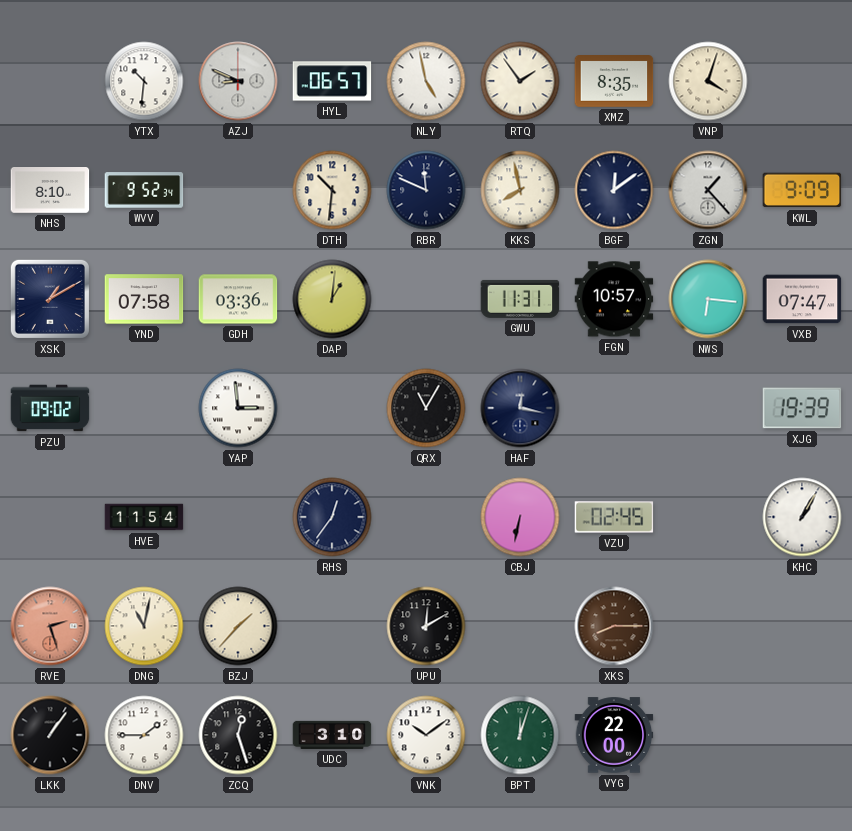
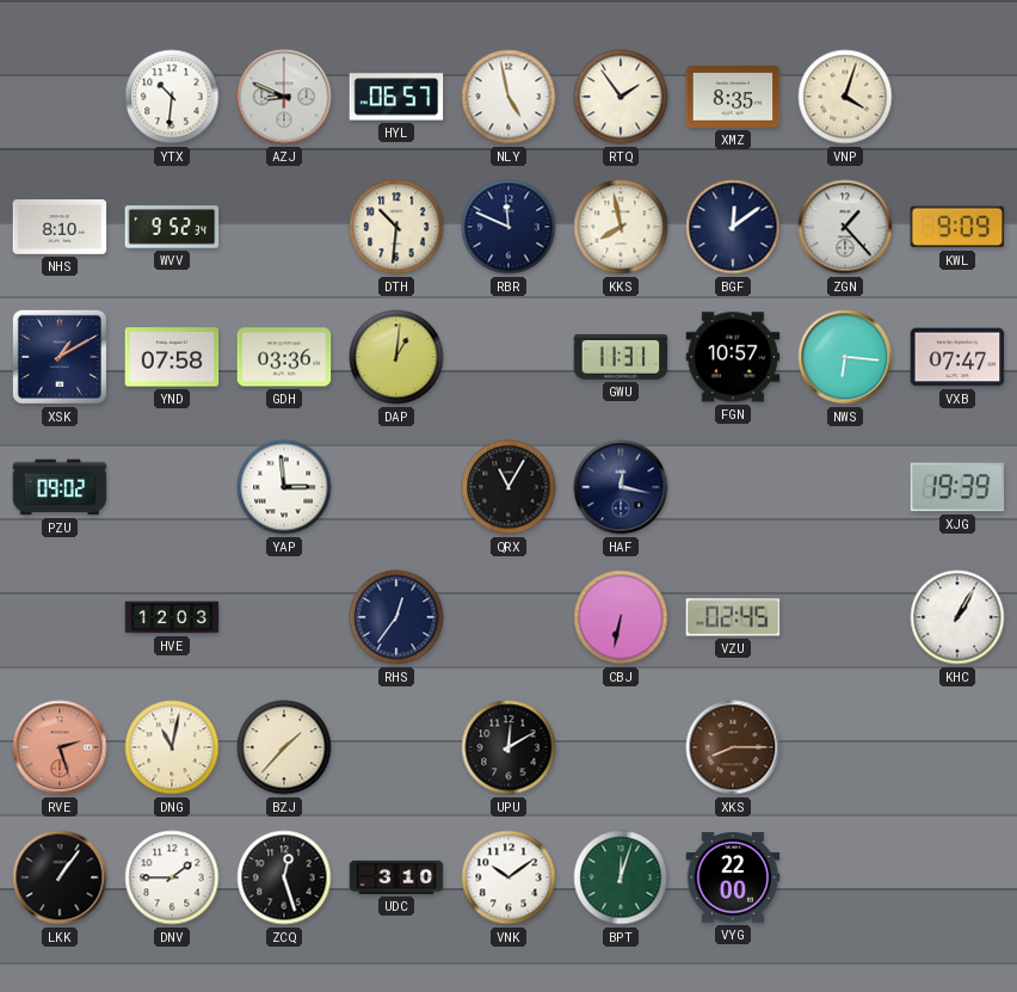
HVE: 11:54 -> 12:03 (172, 617)
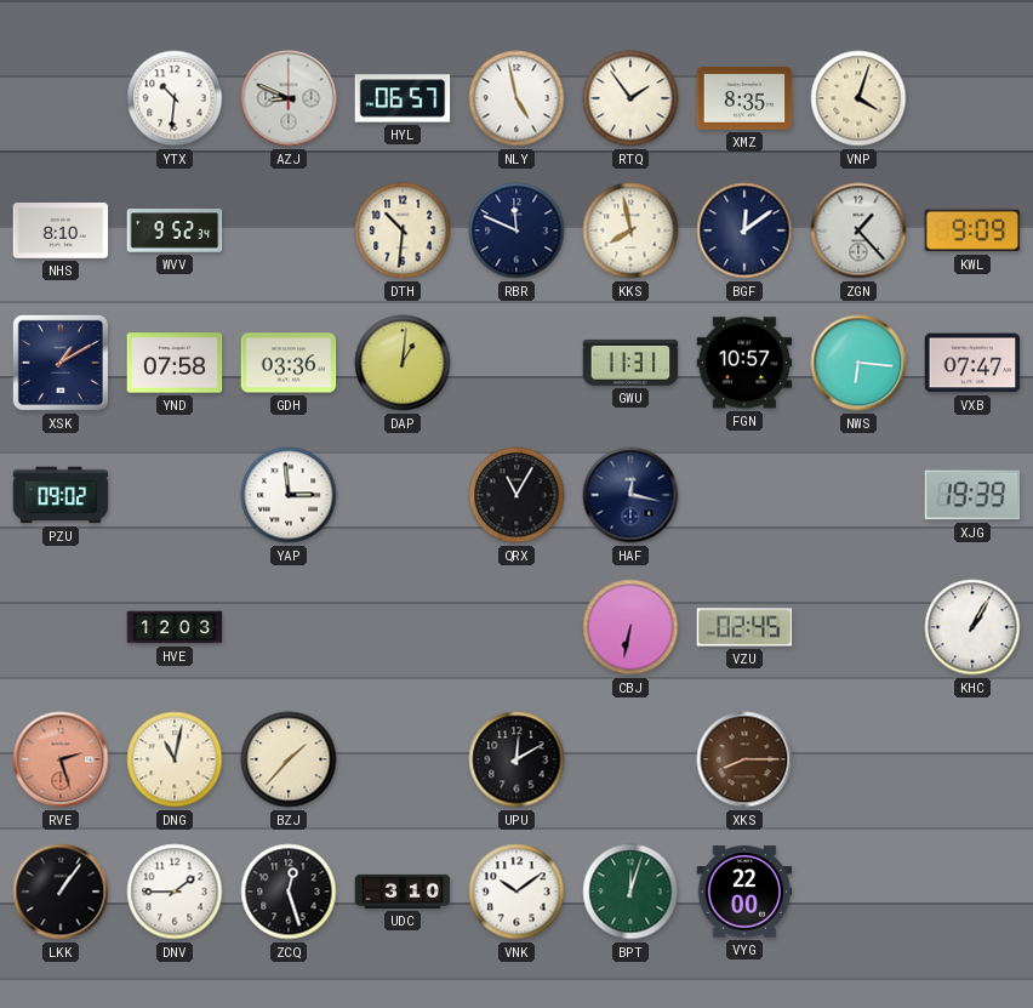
RHS: 12:36 -> none (396, 617)
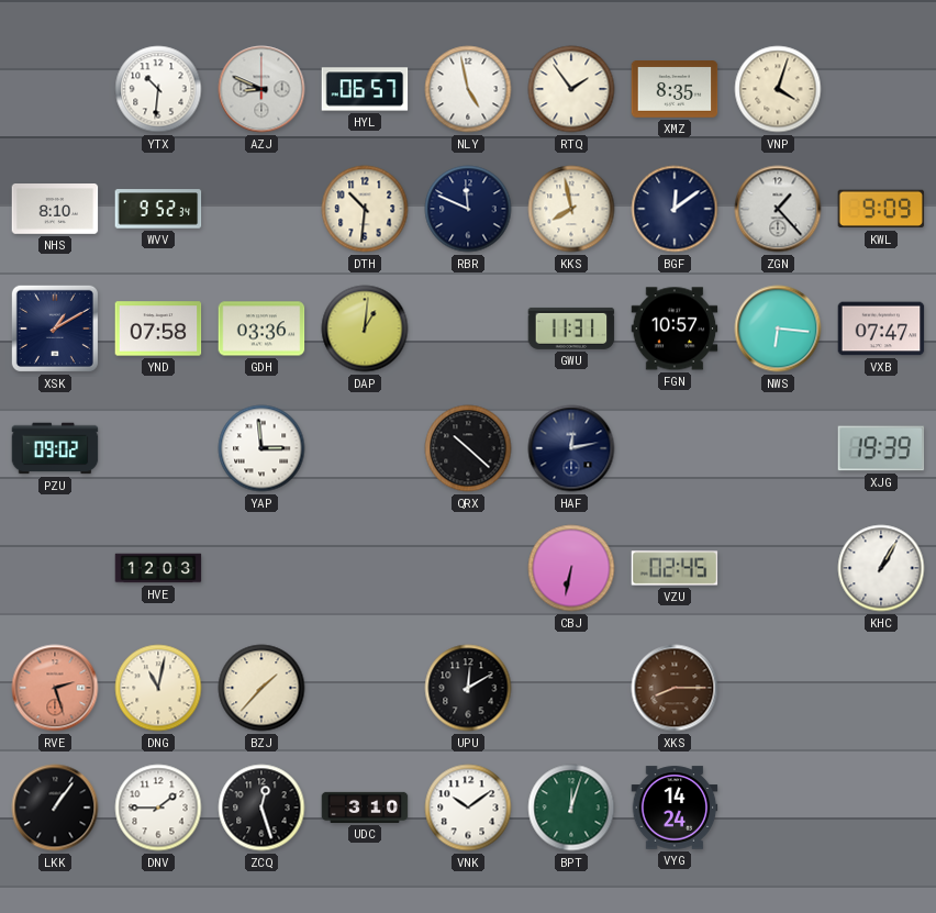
QRX: 11:05 -> 10:22 (468, 448)
HAF: 12:17 -> 12:13 (571, 448)
VYG: 22:00 -> 14:24 (675, 808)
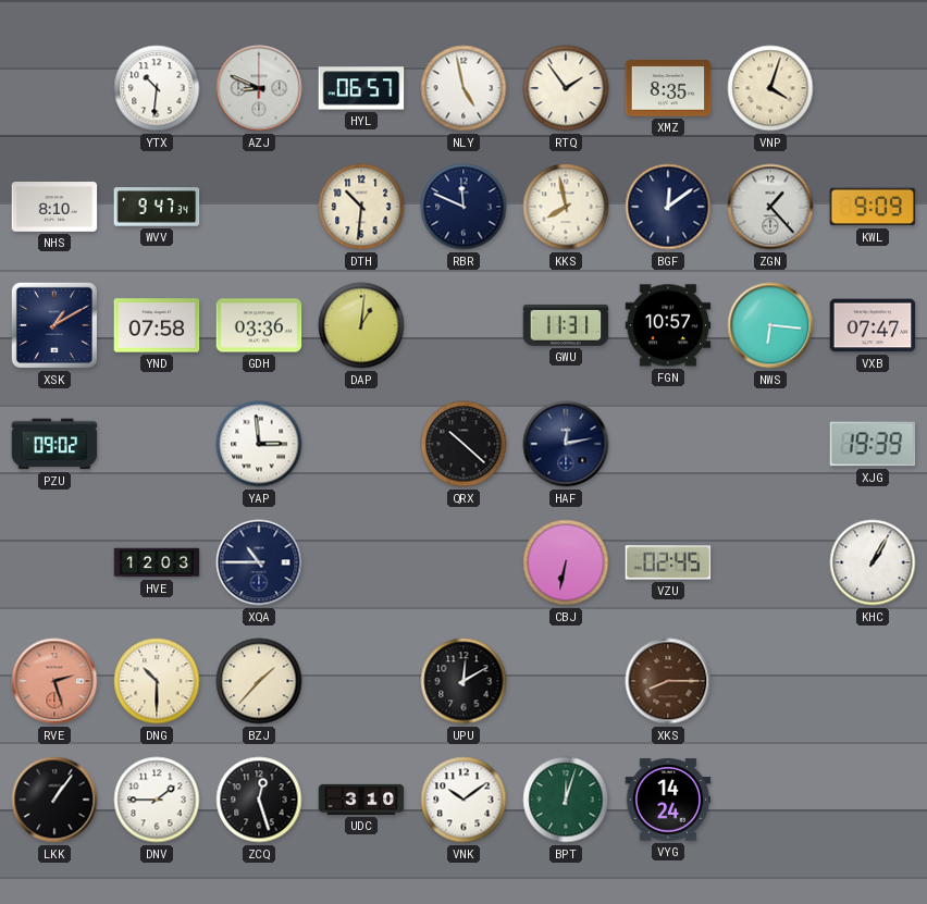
WVV: 9:52 -> 9:47 (157, 207)
XQA: none -> 10:45 (259, 562)
DNG: 11:02 -> 10:30 (157, 681)
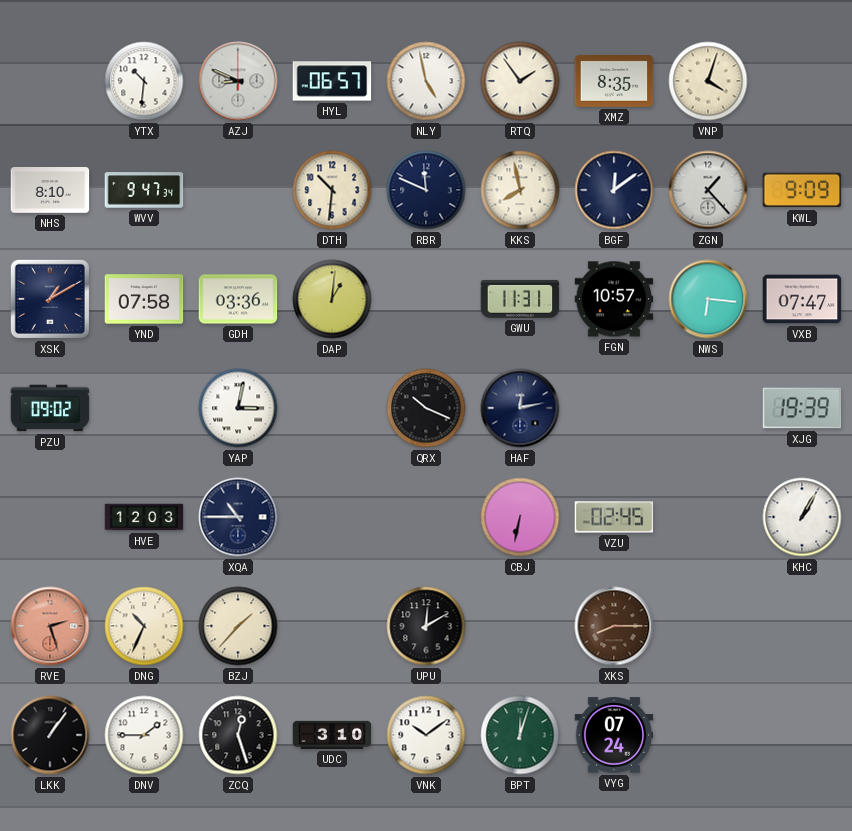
YAP: 2:59 -> 3:02 (238, 408)
QRX: 10:22 -> 10:19 (426, 408)
DNG: 10:30 -> 10:34 (144, 626)
VYG: 14:24 -> 07:24 (614, 735)
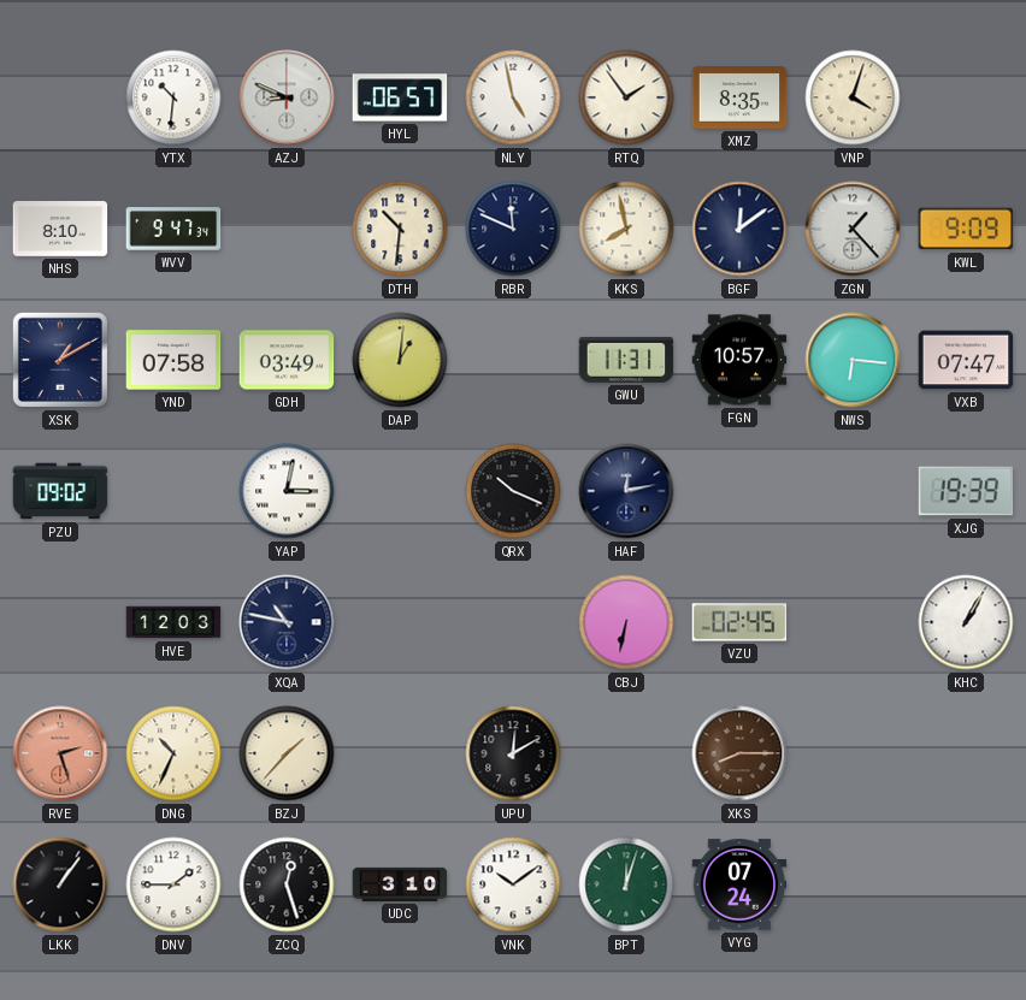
GDH: 03:36 -> 03:49 (287, 360)
XQA: 10:45 -> 10:47 (287, 622)
